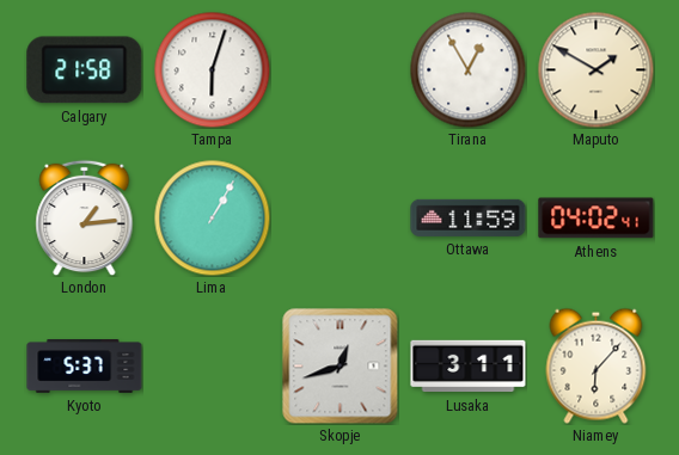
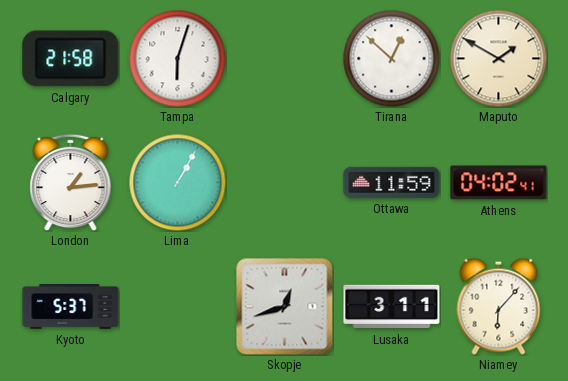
Tirana: 12:55 -> 12:52 (391, 58)
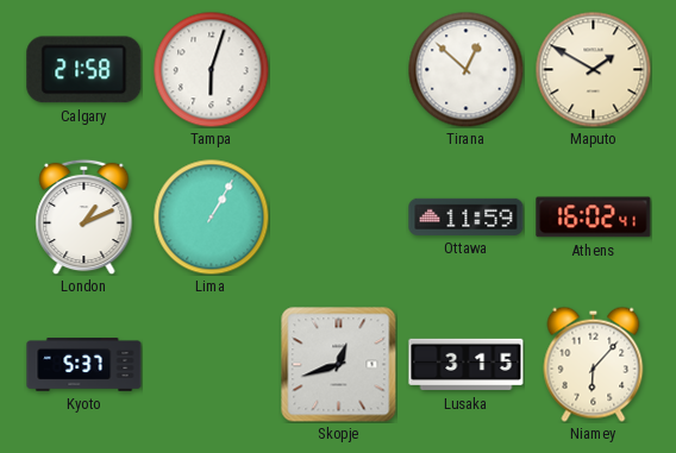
London: 1:14 -> 1:11 (84, 216)
Athens: 04:02 -> 16:02 (594, 218)
Lusaka: 3:11 -> 3:15 (467, 365)
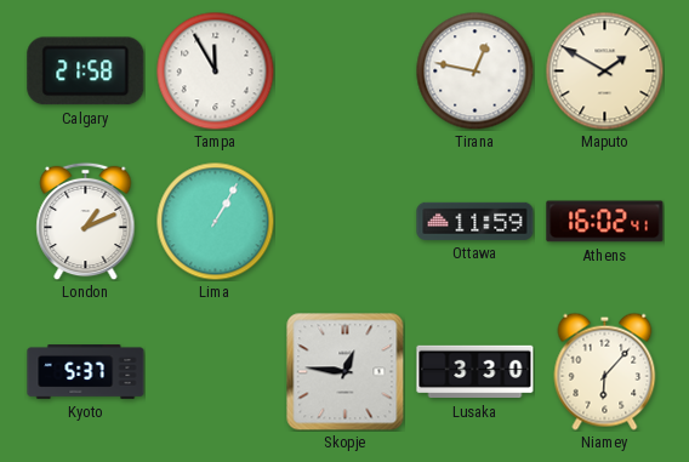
Tampa: 6:03 -> 11:55 (215, 70)
Tirana: 12:52 -> 12:47 (474, 70)
Skopje: 12:42 -> 12:46 (346, 372)
Lusaka: 3:15 -> 3:30 (476, 372)
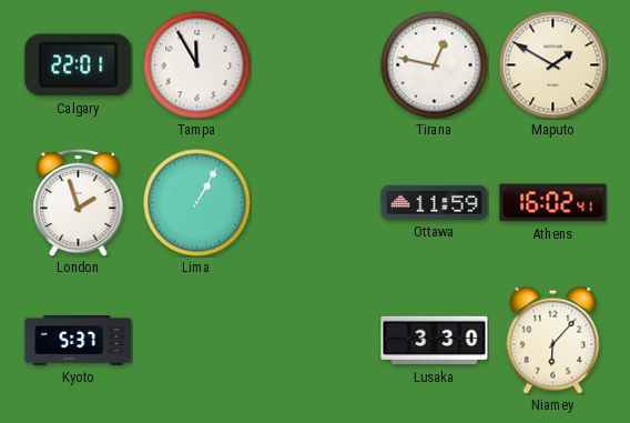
Calgary: 21:58 -> 22:01 (79, 66)
London: 1:11 -> 1:57 (79, 202)
Skopje: 12:46 -> none (346, 372)
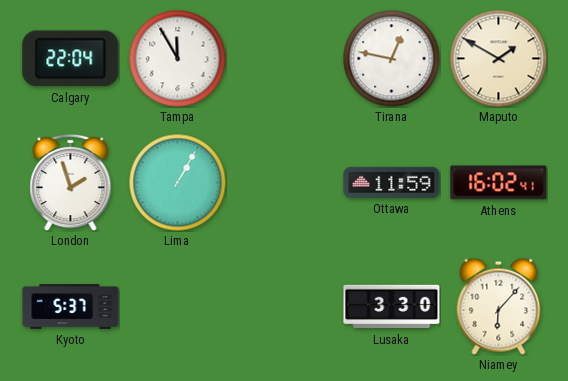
Calgary: 22:01 -> 22:04 (71, 59)
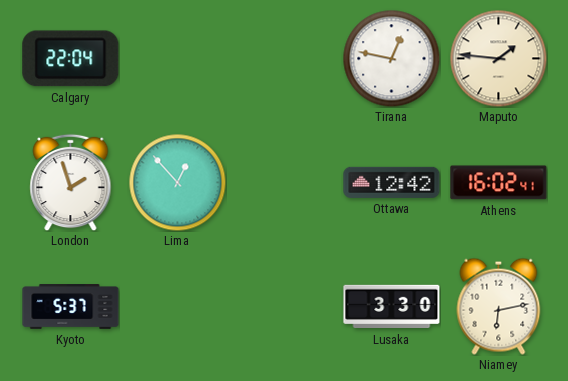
Tampa: 11:55 -> none (177, 58)
Maputo: 1:50 -> 1:46 (498, 58)
Lima: 1:05 -> 12:53 (177, 182)
Ottawa: 11:59 -> 12:42 (392, 182)
Niamey: 6:07 -> 6:13 (499, 306)
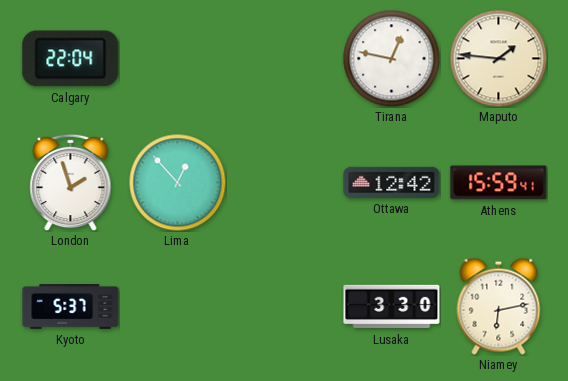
Athens: 16:02 -> 15:59 (499, 183)
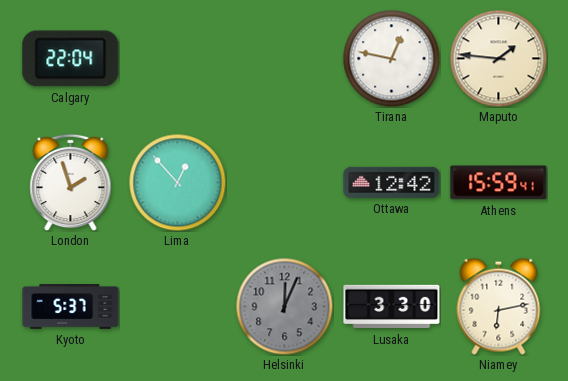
Helsinki: none -> 12:04 (284, 306)
